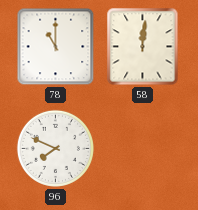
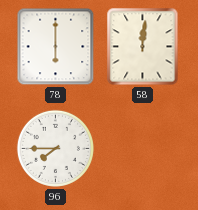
78: 11:00 -> 6:00 (56, 47)
96: 7:49 -> 7:45 (55, 148)
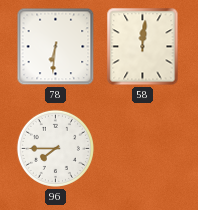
78: 6:00 -> 6:31 (56, 47)
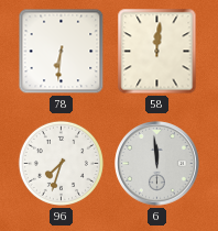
96: 7:45 -> 7:33 (61, 163)
6: none -> 11:59 (157, 164)
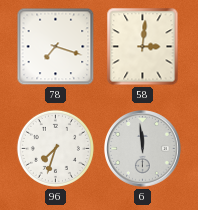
78: 6:31 -> 7:18 (56, 47)
58: 12:01 -> 3:01 (143, 47)
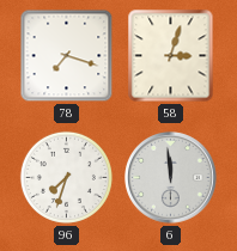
58: 3:01 -> 3:03 (171, 56)
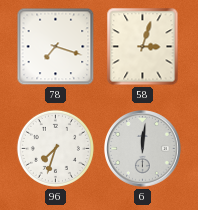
6: 11:59 -> 12:01 (143, 149)
